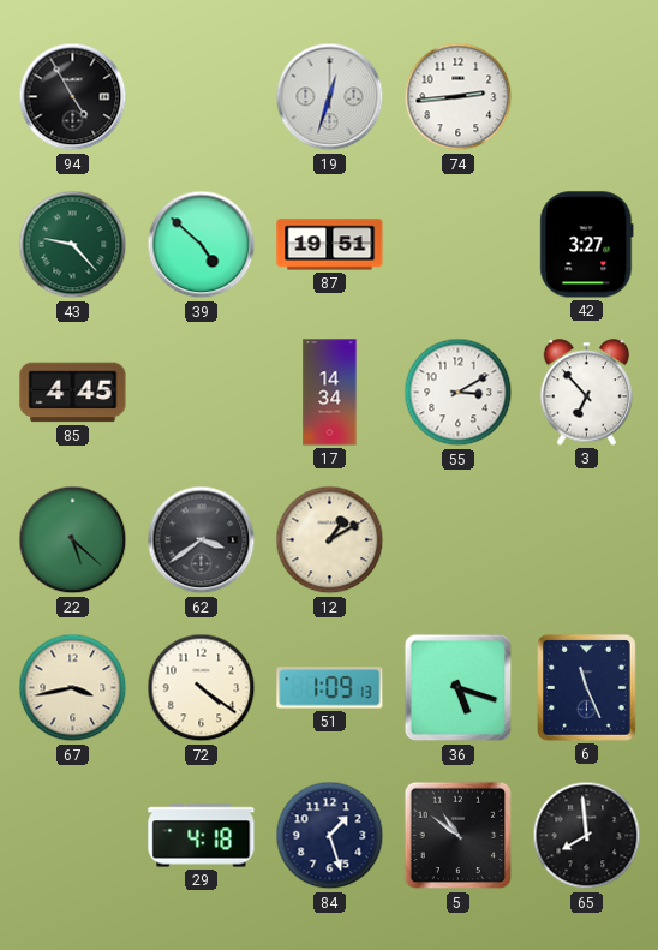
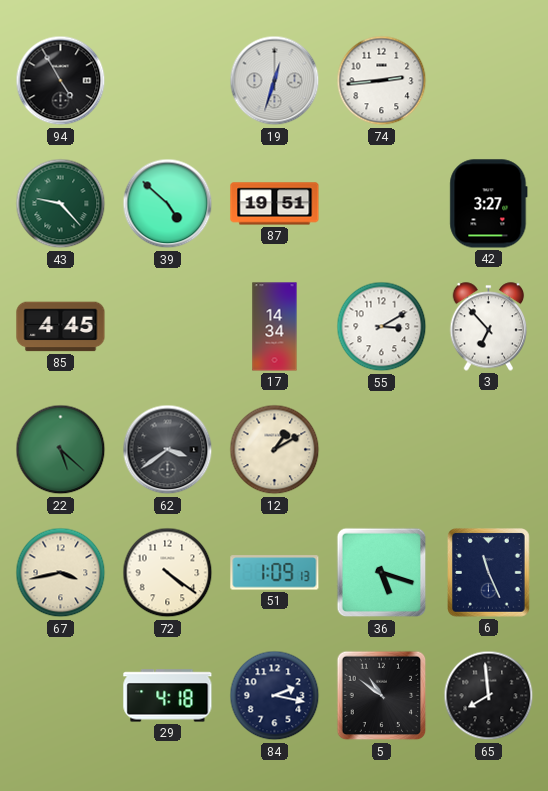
84: 1:27 -> 2:17 (275, 696)
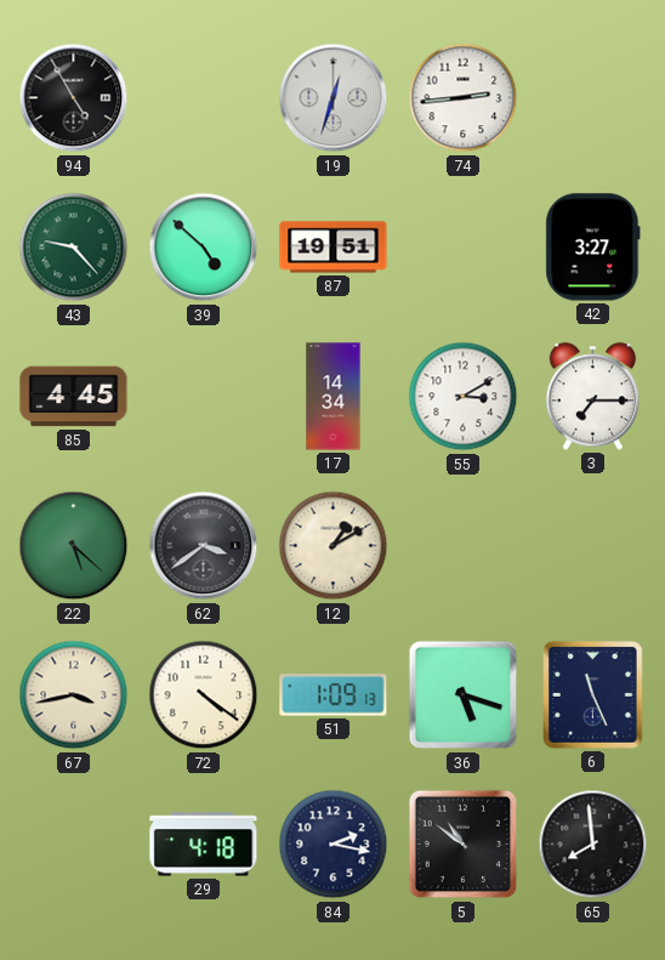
3: 6:53 -> 7:15 (593, 397)
